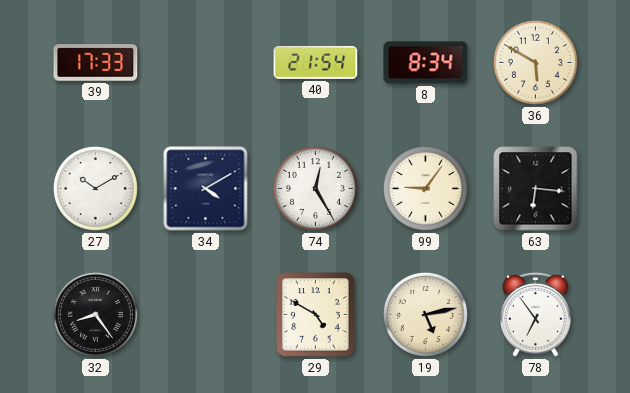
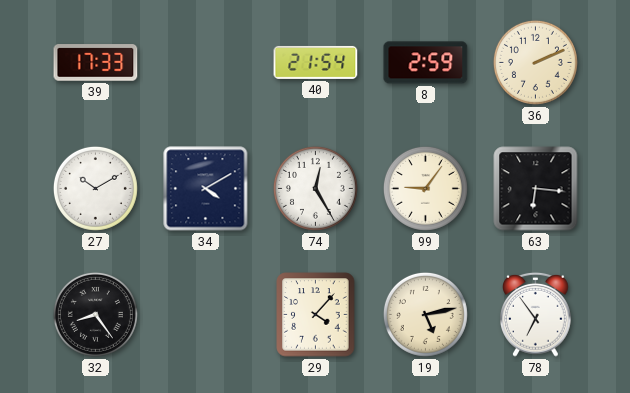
8: 8:34 -> 2:59 (426, 63)
36: 5:50 -> 2:11 (535, 62)
29: 4:50 -> 4:07 (316, 315)
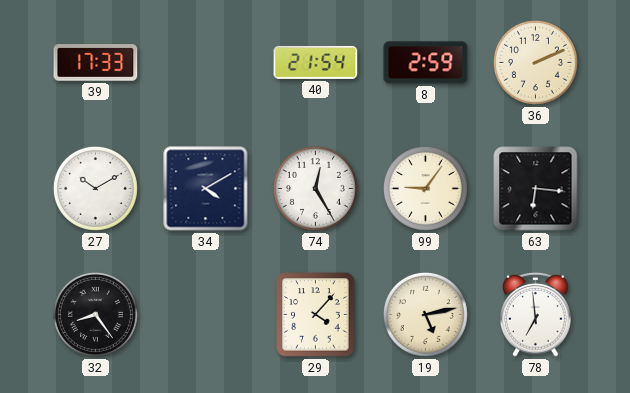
78: 6:54 -> 6:59 (536, 314)
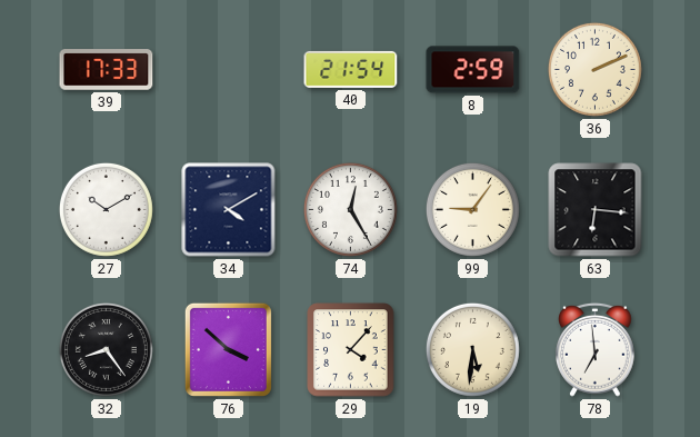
76: none -> 3:52 (228, 349)
19: 5:13 -> 5:31 (472, 349)
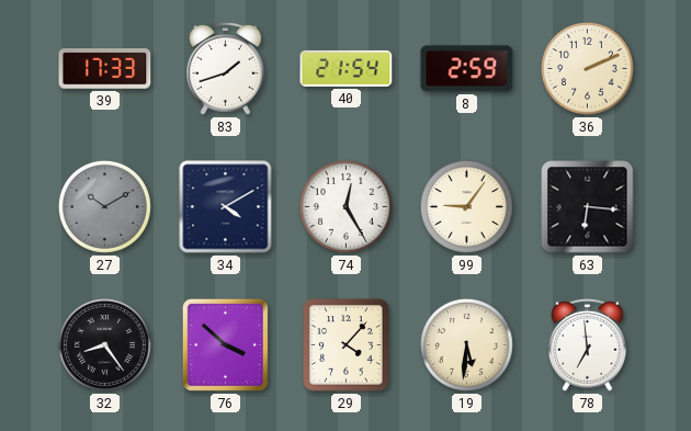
83: none -> 1:42 (226, 68)
27 dial: white -> grey (104, 206)
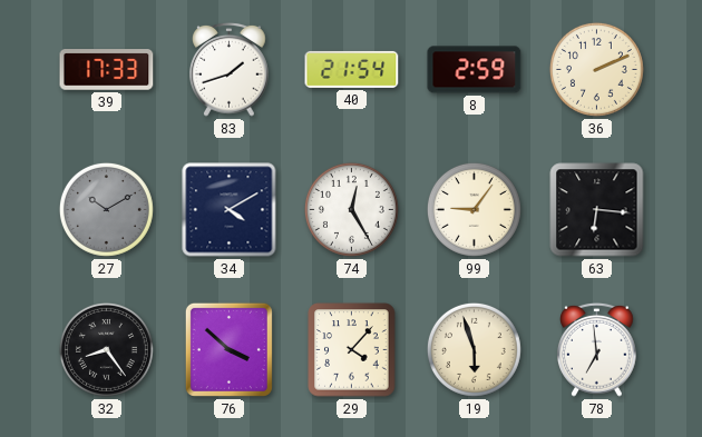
19: 5:31 -> 5:57 (474, 349)
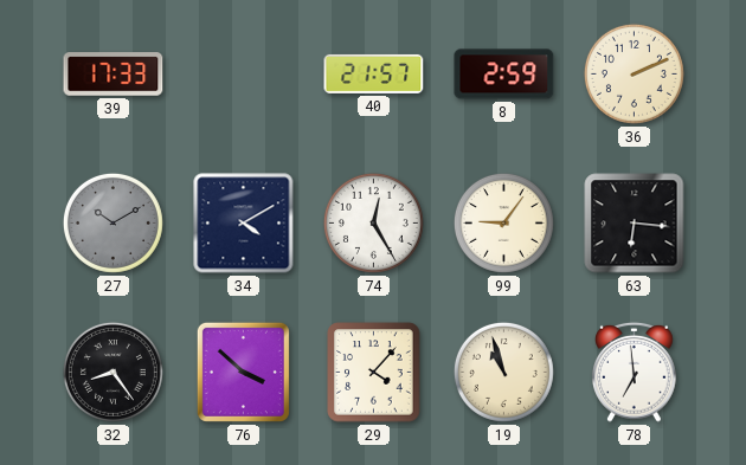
83: 1:42 -> none (230, 69)
40: 21:54 -> 21:57 (374, 73)
19: 5:57 -> 10:57 (503, 372)
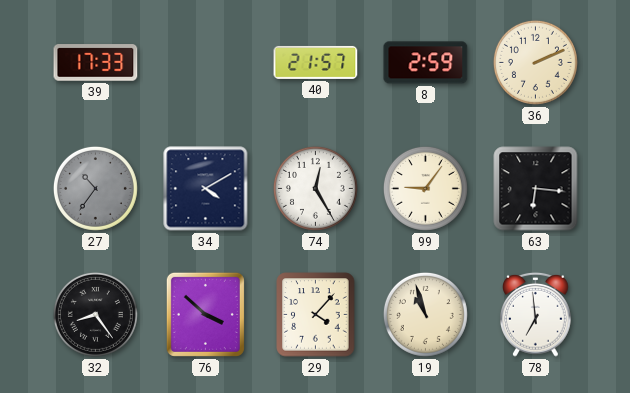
27: 10:10 -> 10:36 (95, 188)
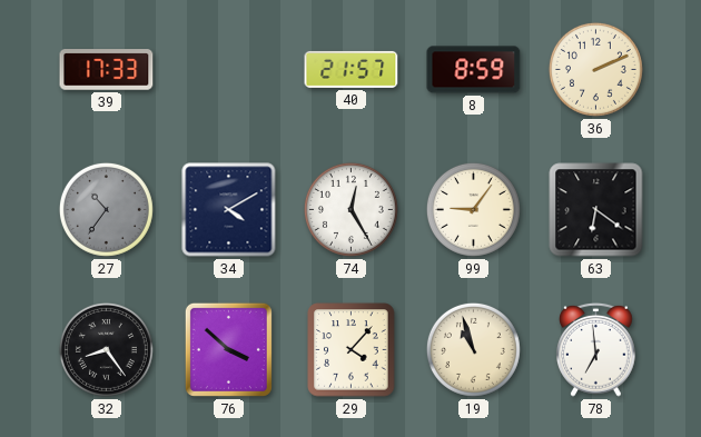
8: 2:59 -> 8:59 (474, 70)
63: 6:16 -> 6:21 (596, 210)
